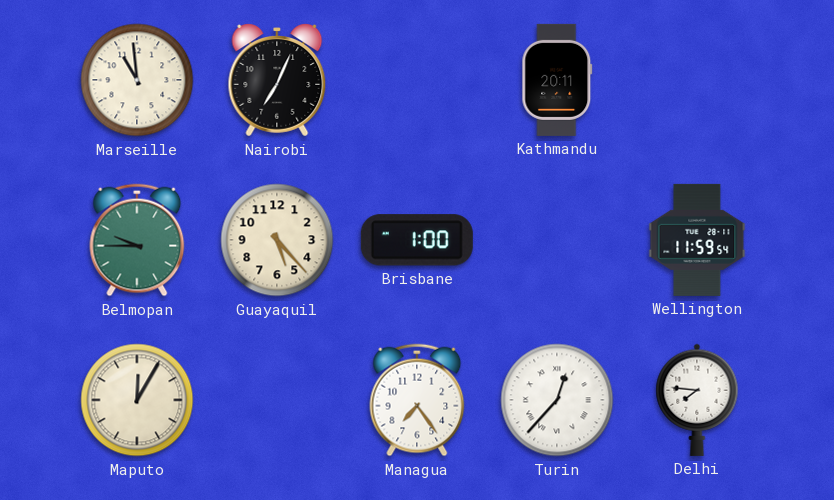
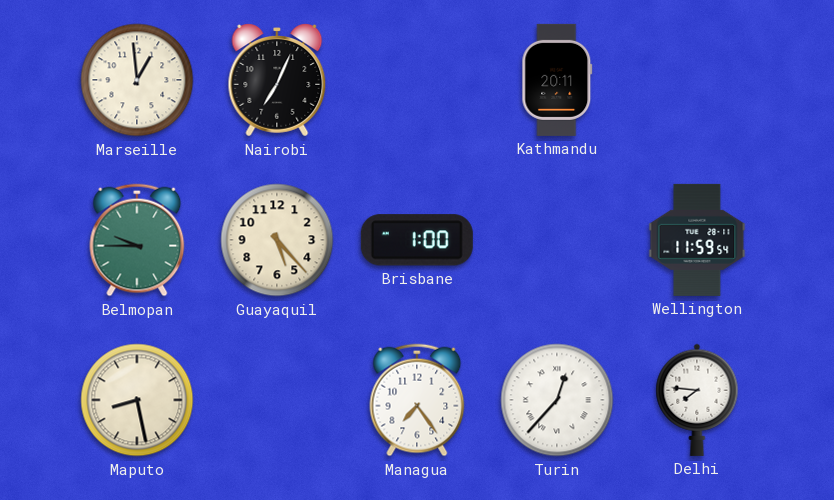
Marseille: 10:59 -> 12:59 (137, 80)
Maputo: 12:05 -> 8:28 (137, 400)
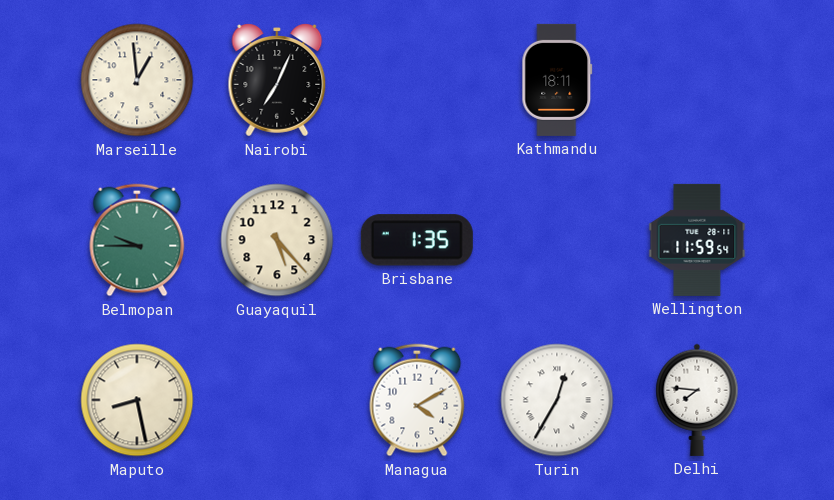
Kathmandu: 20:11 -> 18:11 (557, 80)
Brisbane: 1:00 -> 1:35 (417, 240)
Managua: 7:24 -> 4:10 (417, 400)
Turin: 12:37 -> 12:35 (557, 400)
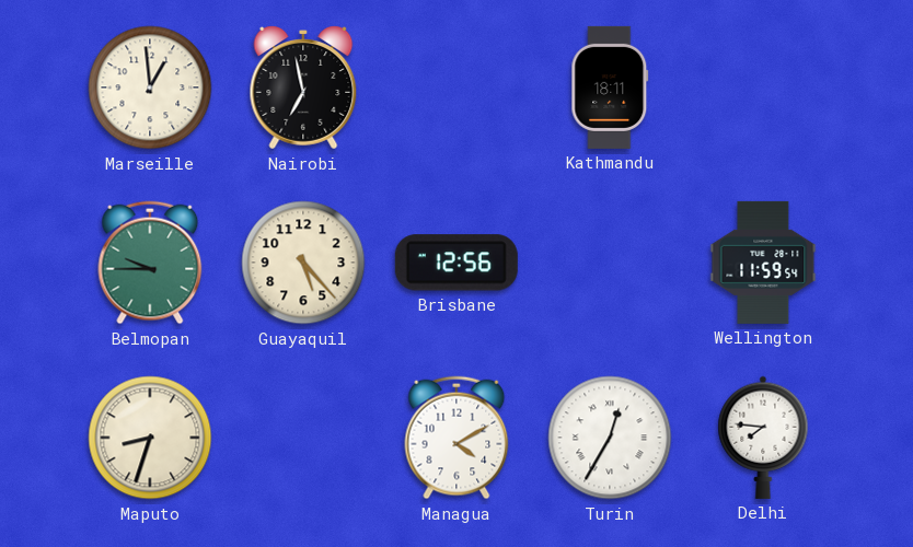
Nairobi: 7:04 -> 6:58 (303, 88)
Brisbane: 1:35 -> 12:56 (457, 263)
Maputo: 8:28 -> 8:33 (150, 438)
